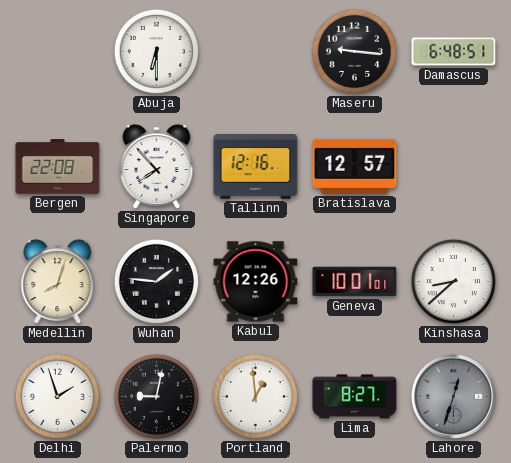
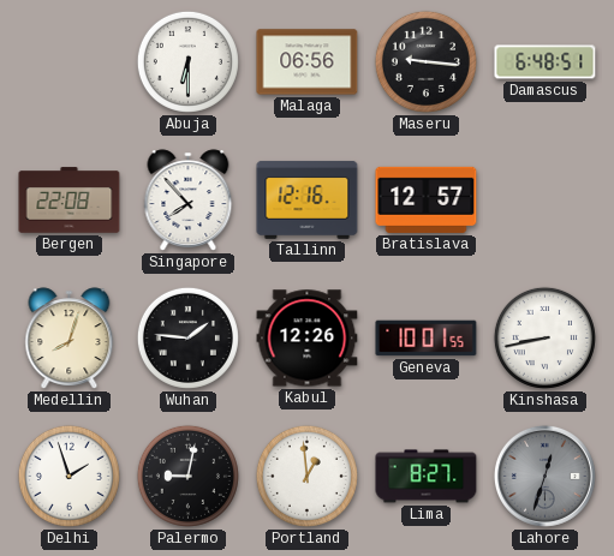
Malaga: none -> 06:56 (308, 62)
Geneva: 10:01:01 -> 10:01:55 (427, 339)
Kinshasa: 8:38 -> 8:43 (544, 337)
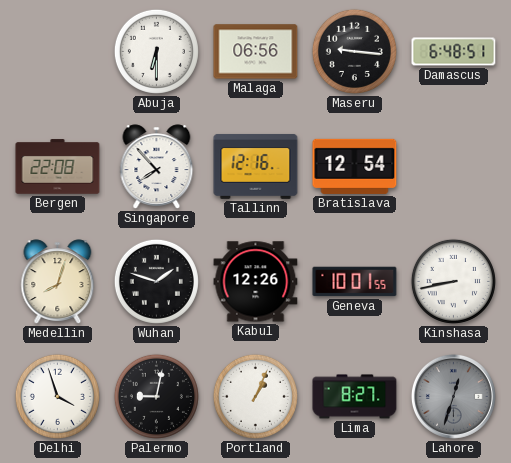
Bratislava: 12:57 -> 12:54 (355, 166)
Wuhan: 1:46 -> 1:48 (156, 281)
Delhi: 1:57 -> 3:57 (57, 396)
Portland: 12:59 -> 1:04 (255, 396)
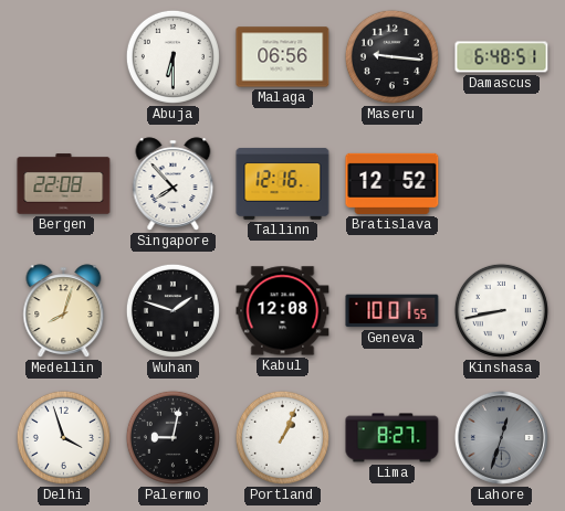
Bratislava: 12:54 -> 12:52 (393, 183)
Kabul: 12:26 -> 12:08 (283, 311)
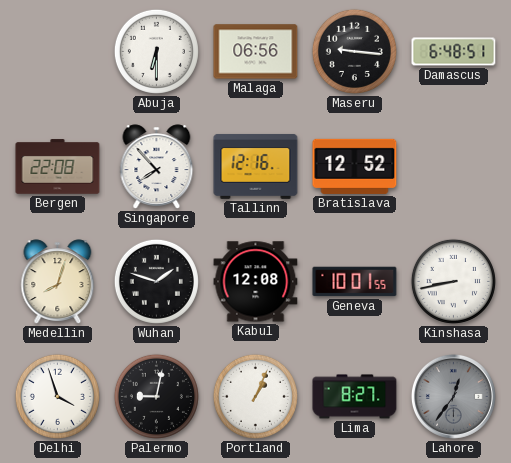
Lahore: 12:33 -> 12:36 (453, 396)
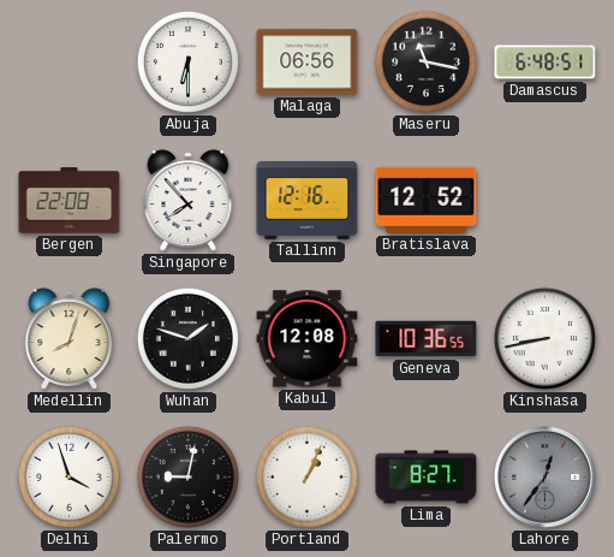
Maseru: 9:16 -> 11:17 (425, 61)
Geneva: 10:01 -> 10:36 (427, 339)
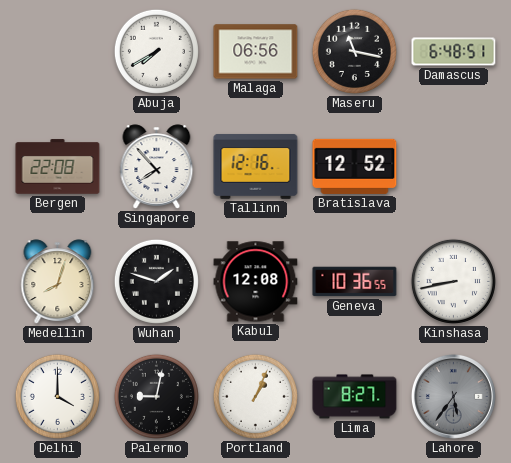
Abuja: 6:30 -> 7:40 (156, 51)
Delhi: 3:57 -> 4:00 (57, 396)
Lahore: 12:36 -> 5:36 (453, 396)
